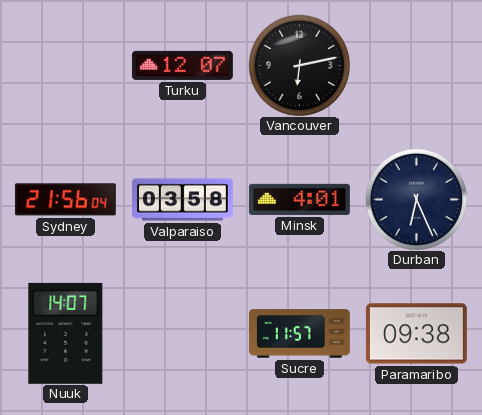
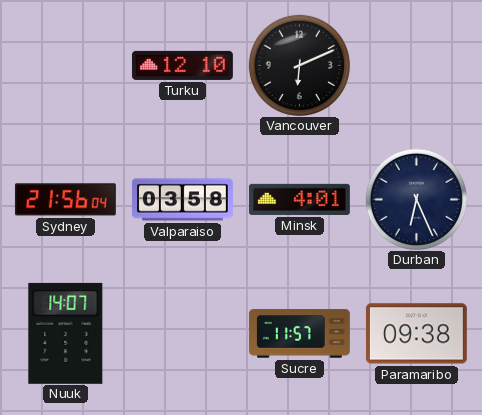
Turku: 12:07 -> 12:10 (182, 65)
Vancouver: 6:13 -> 6:11 (299, 65)
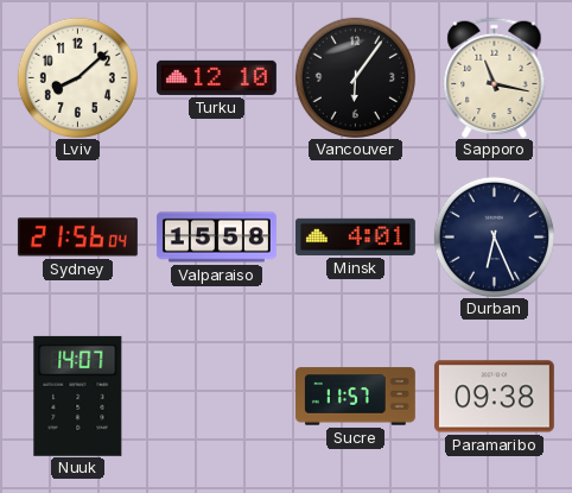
Lviv: none -> 8:08 (77, 77)
Vancouver: 6:11 -> 6:06 (355, 77)
Sapporo: none -> 11:17 (495, 77)
Valparaiso: 03:58 -> 15:58 (216, 238)
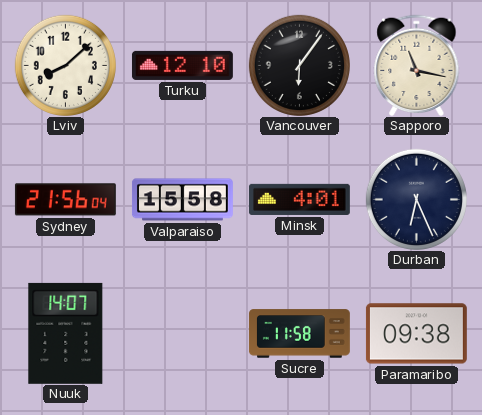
Sucre: 11:57 -> 11:58 (299, 334)
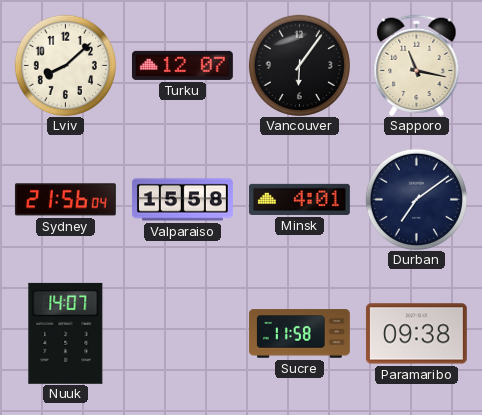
Turku: 12:10 -> 12:07 (182, 65)
Durban: 6:26 -> 7:09 (416, 199)
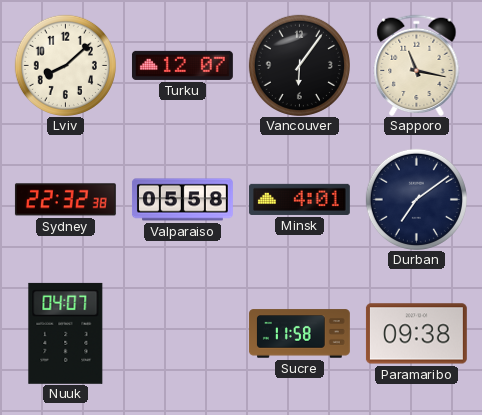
Sydney: 21:56 -> 22:32 (65, 200)
Valparaiso: 15:58 -> 05:58 (182, 200)
Nuuk: 14:07 -> 04:07 (66, 333)
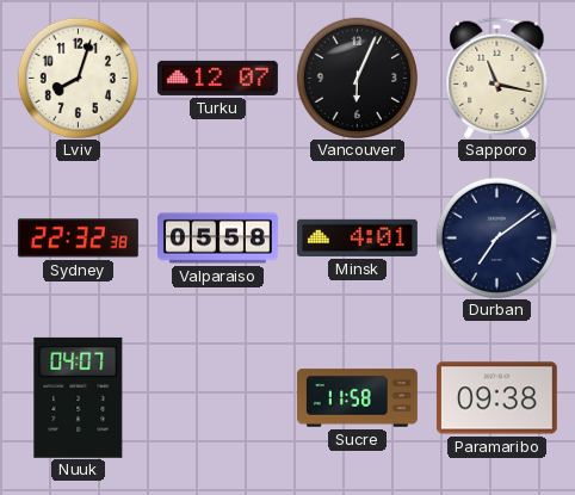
Lviv: 8:08 -> 8:03 (78, 78)
Vancouver: 6:06 -> 6:04 (357, 78)
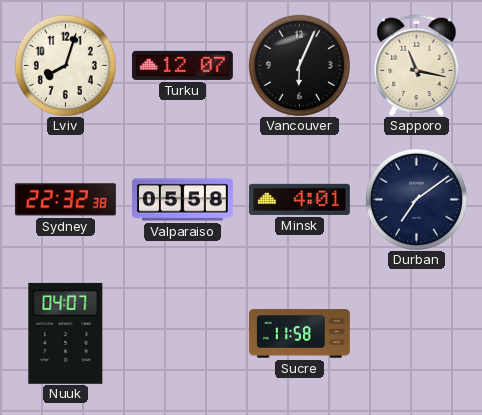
Paramaribo: 09:38 -> none (496, 398)
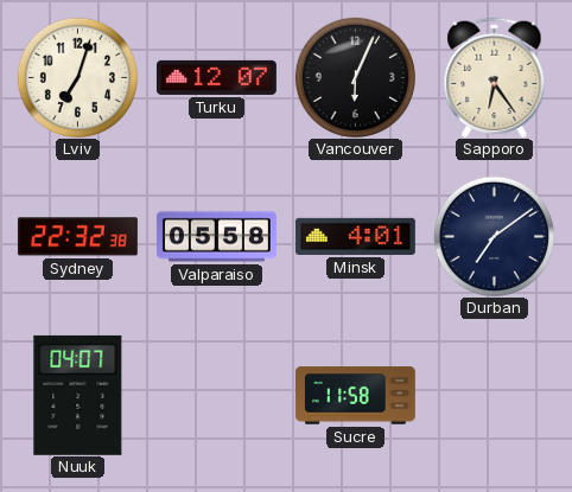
Lviv: 8:03 -> 7:03 (77, 77)
Sapporo: 11:17 -> 6:24 (495, 77)
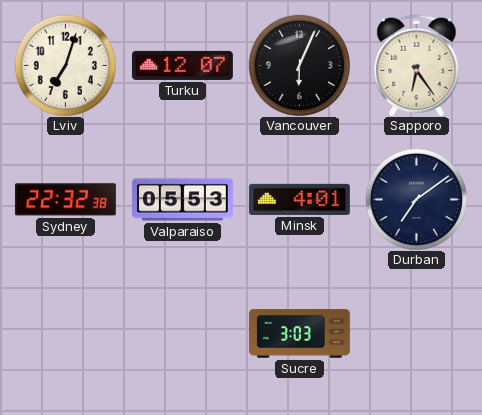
Valparaiso: 05:58 -> 05:53 (182, 200)
Nuuk: 04:07 -> none (78, 395)
Sucre: 11:58 -> 3:03 (299, 334)
